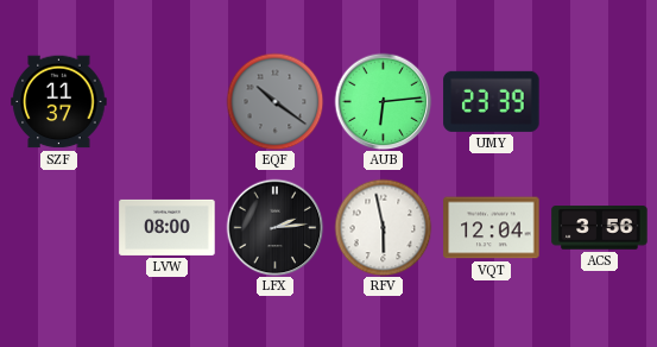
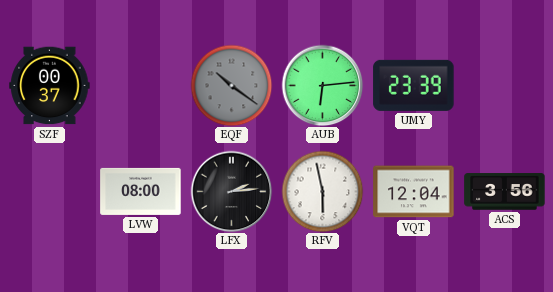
SZF: 11:37 -> 00:37 (50, 86)
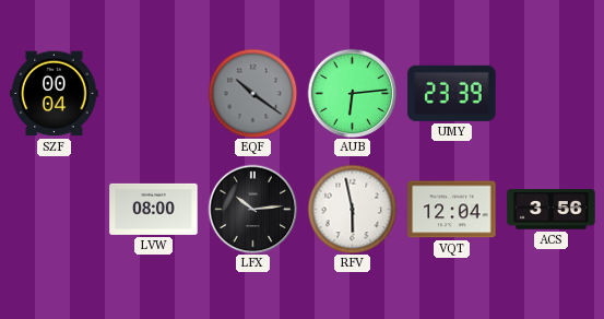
SZF: 00:37 -> 00:04 (55, 94)
LFX: 2:14 -> 10:14 (252, 209)
